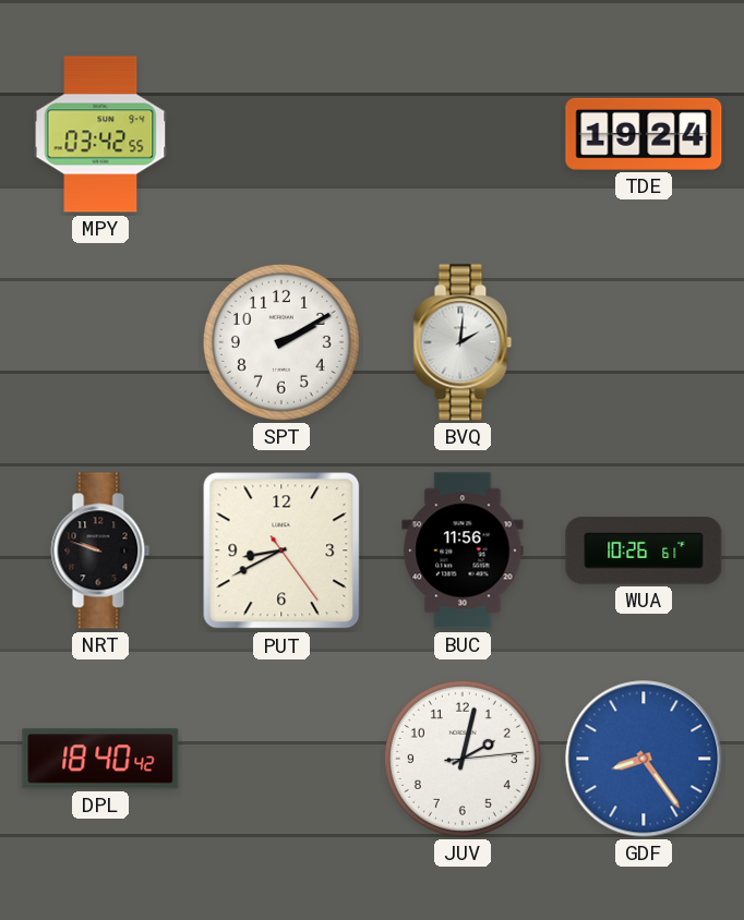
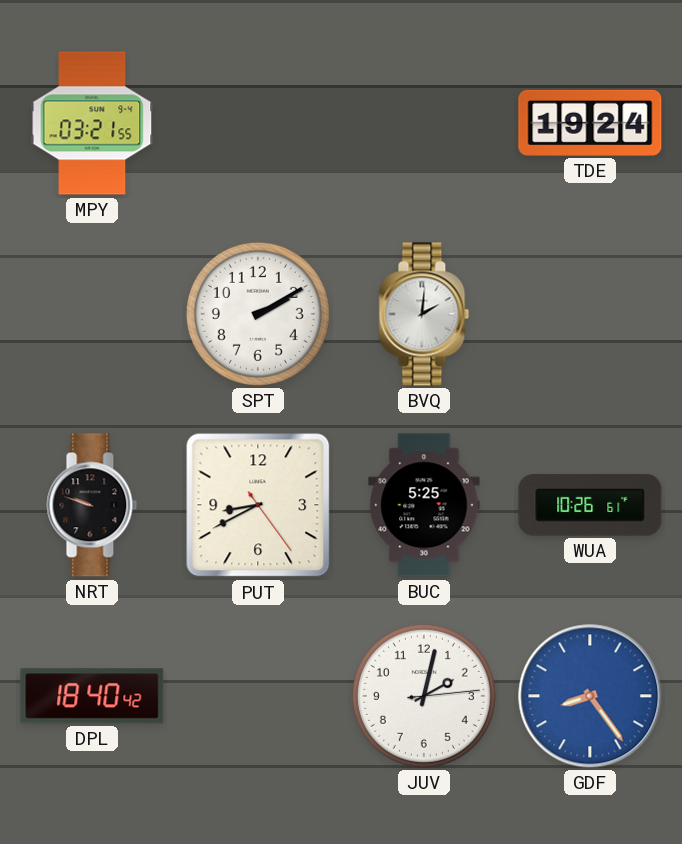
MPY: 03:42 -> 03:21 (92, 123)
BUC: 11:56 -> 5:25 (424, 505)
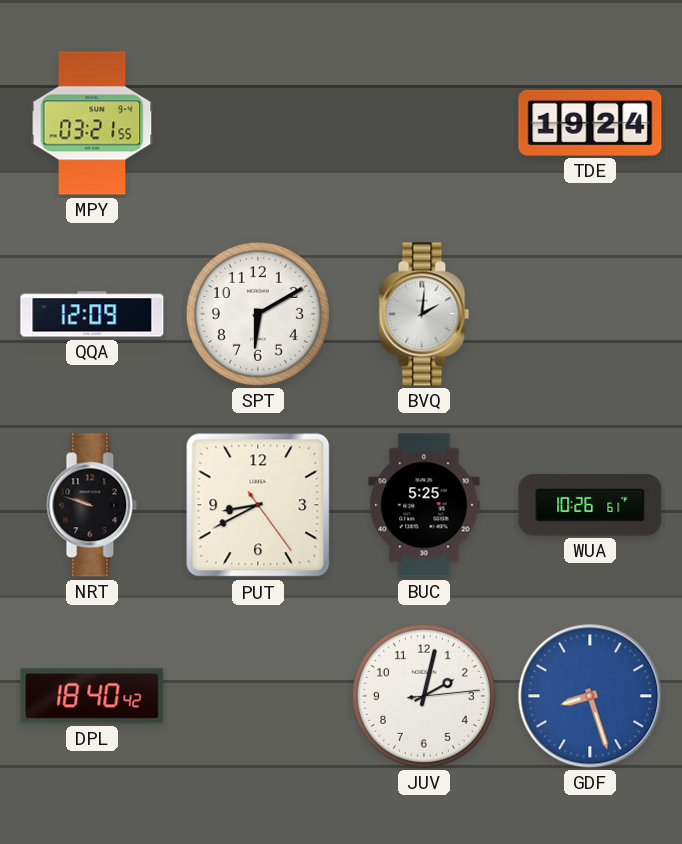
QQA: none -> 12:09 (92, 314)
SPT: 2:10 -> 6:10 (258, 314)
GDF: 8:24 -> 8:27 (590, 696)
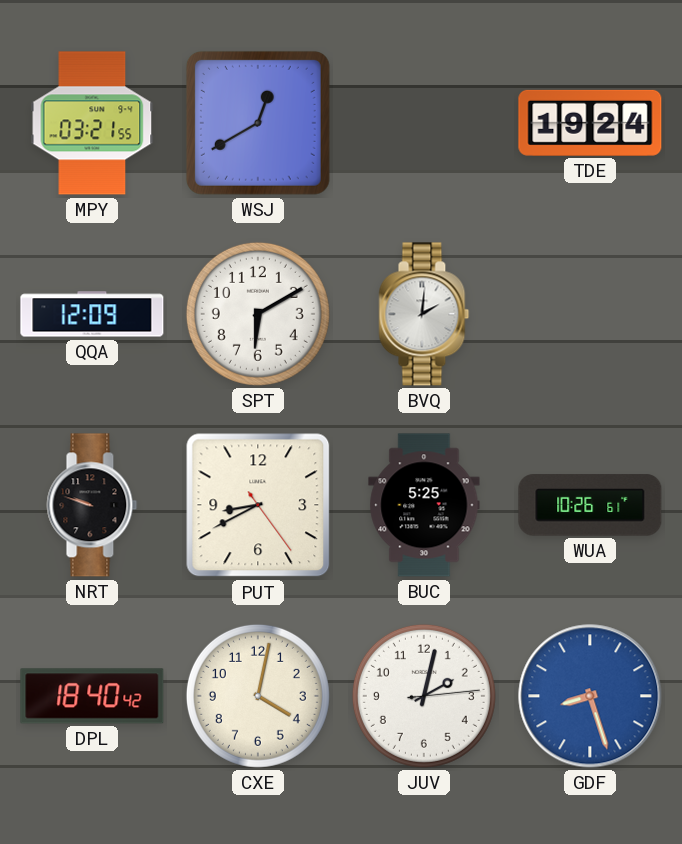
WSJ: none -> 12:40 (258, 123)
CXE: none -> 4:02 (258, 696)
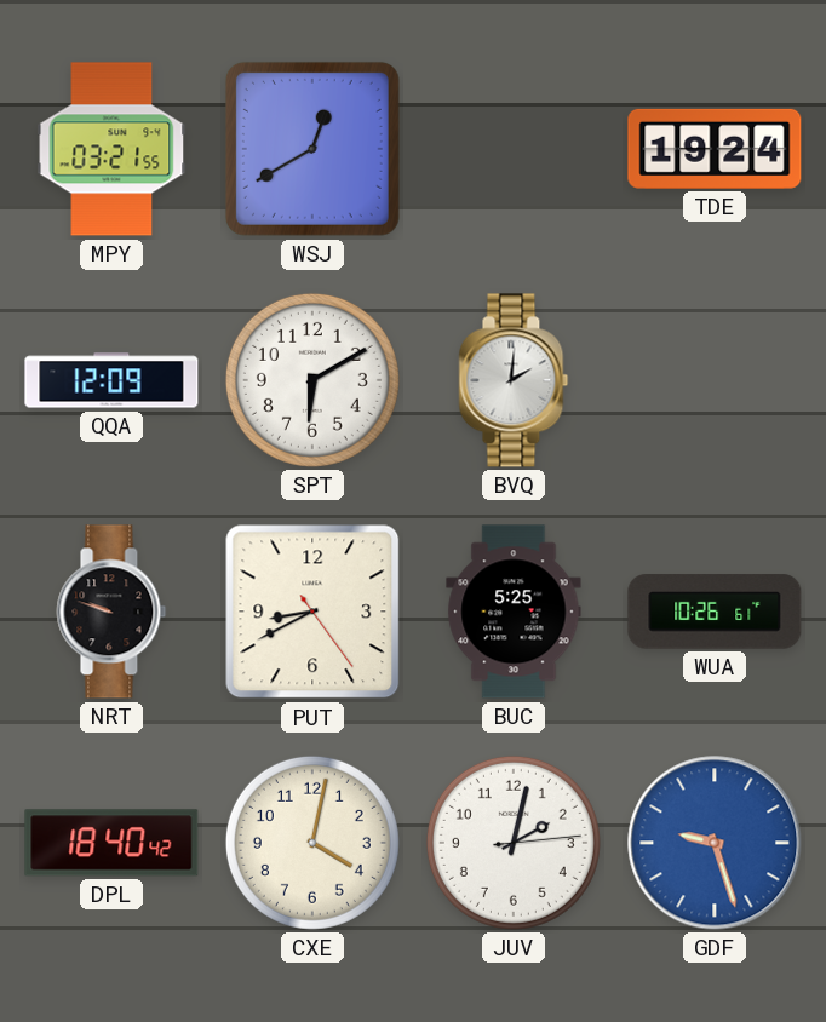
GDF: 8:27 -> 9:27 (715, 843)
